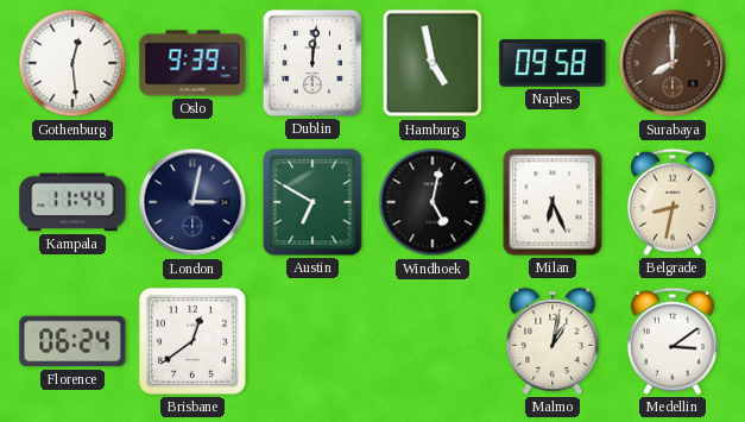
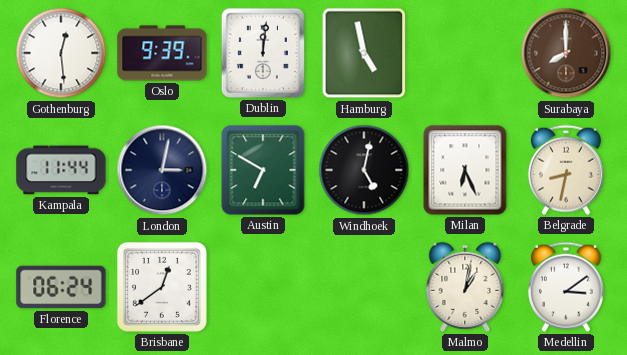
Naples: 09:58 -> none (553, 63)
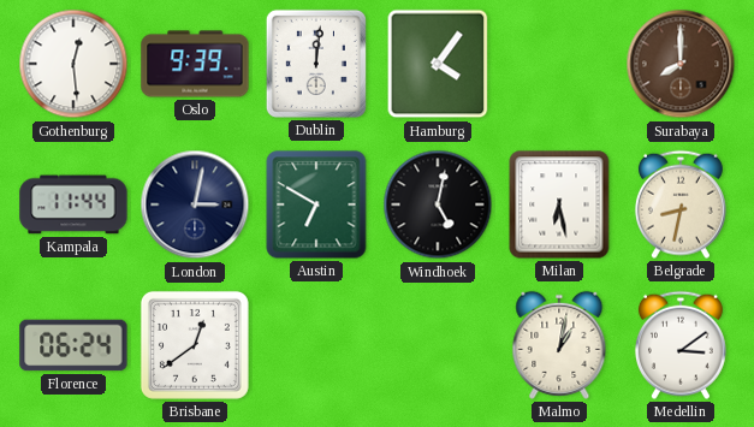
Hamburg: 4:58 -> 4:06 (438, 64)
Milan: 6:26 -> 6:28 (559, 204)
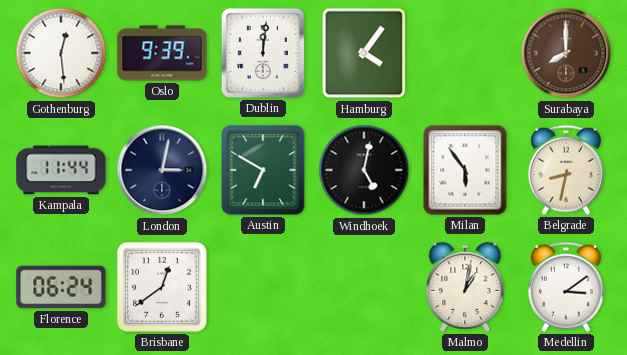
Milan: 6:28 -> 5:54 (465, 170)
